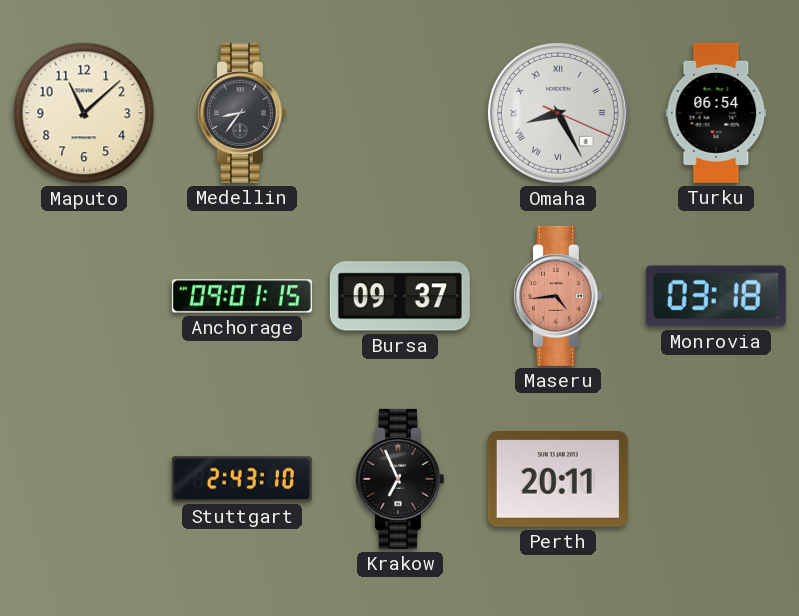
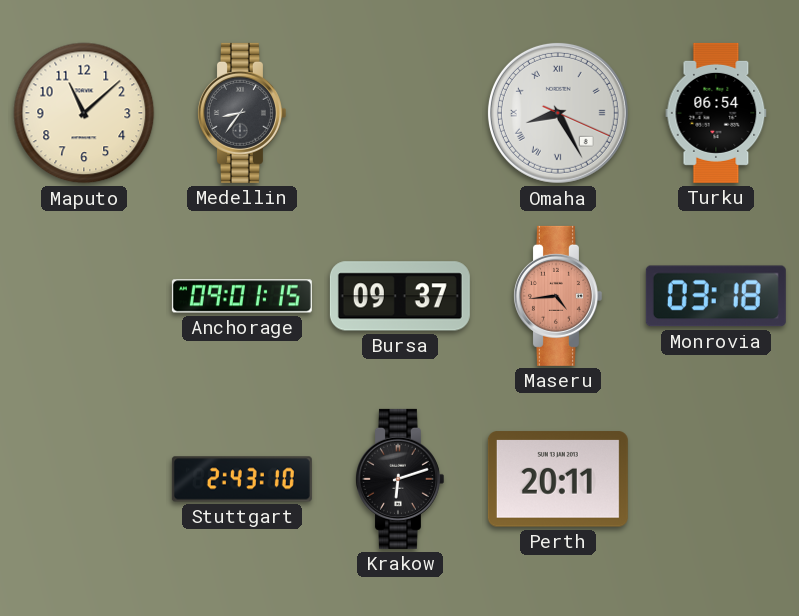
Krakow: 6:56 -> 6:12 (399, 479)
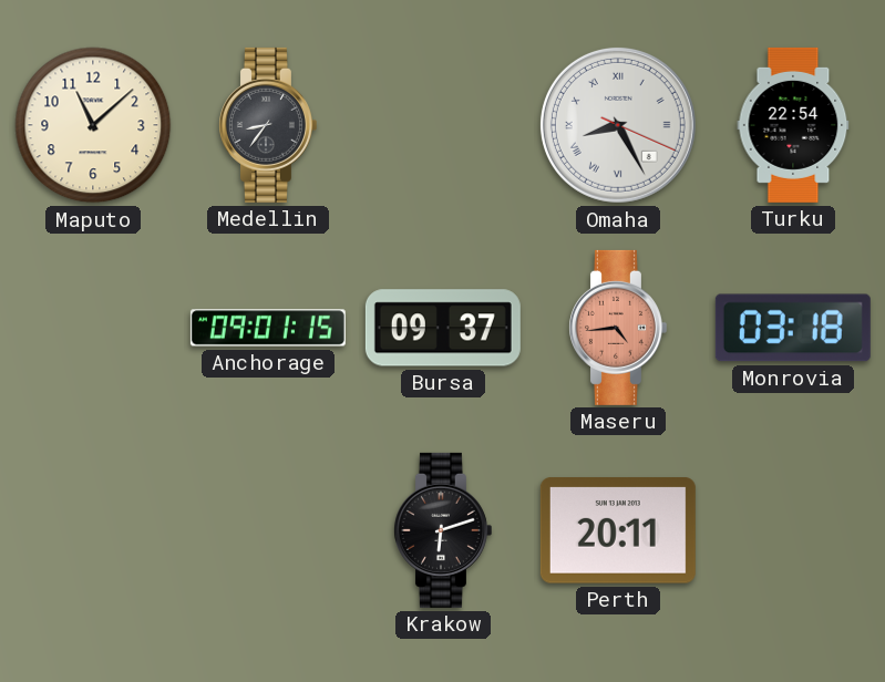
Turku: 06:54 -> 22:54 (793, 125)
Stuttgart: 2:43 -> none (242, 479)
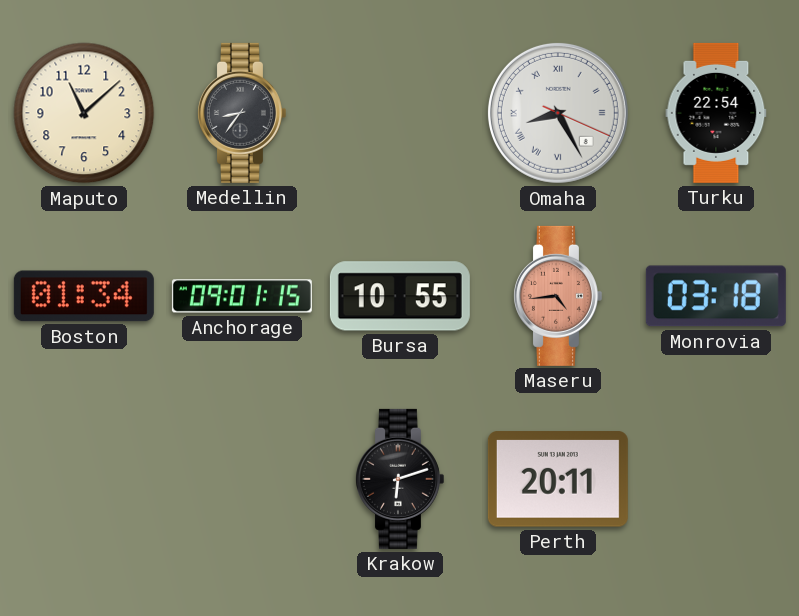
Boston: none -> 01:34 (84, 296)
Bursa: 09:37 -> 10:55 (400, 296)
